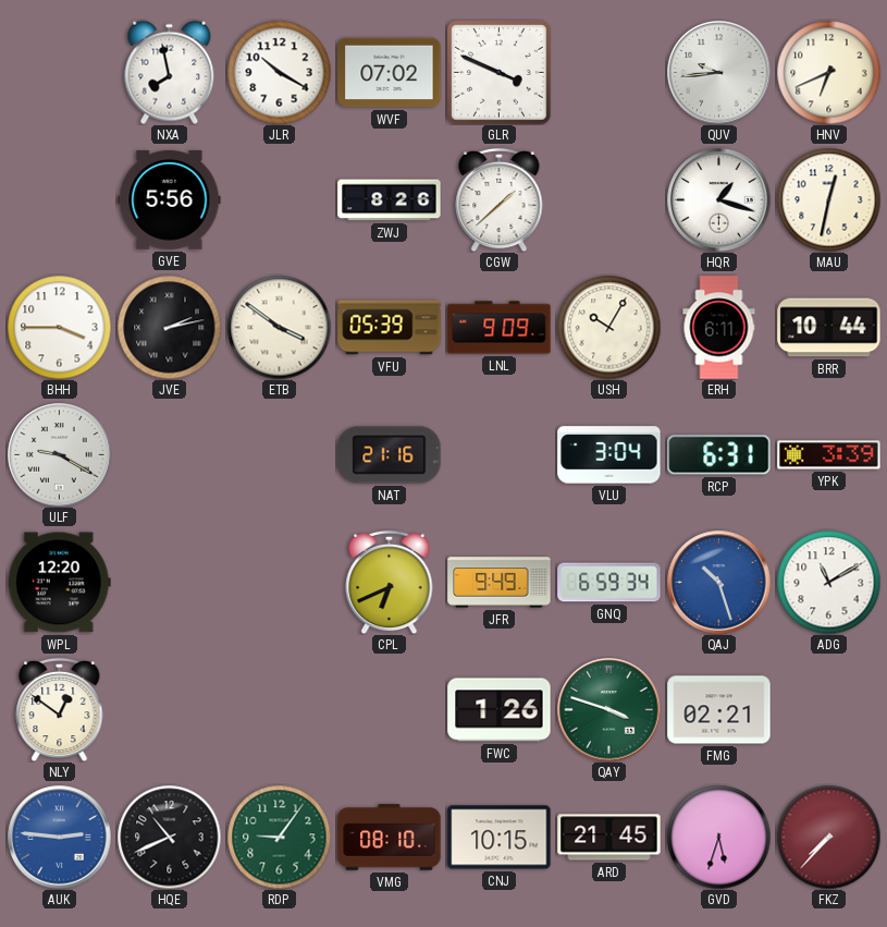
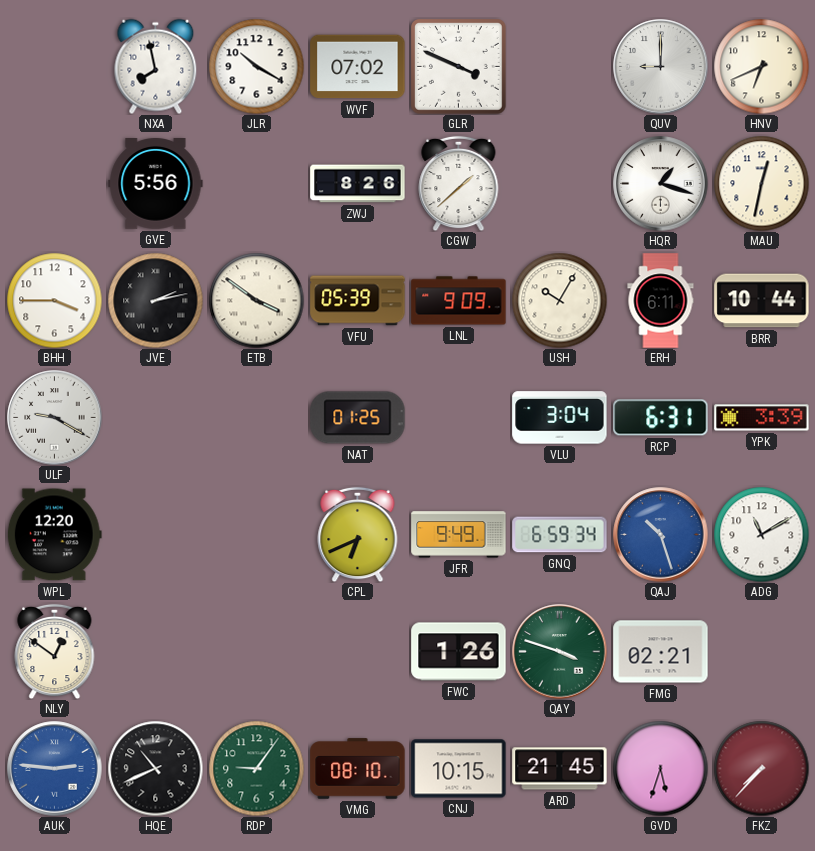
QUV: 9:44 -> 9:00 (661, 67)
NAT: 21:16 -> 01:25 (358, 418)
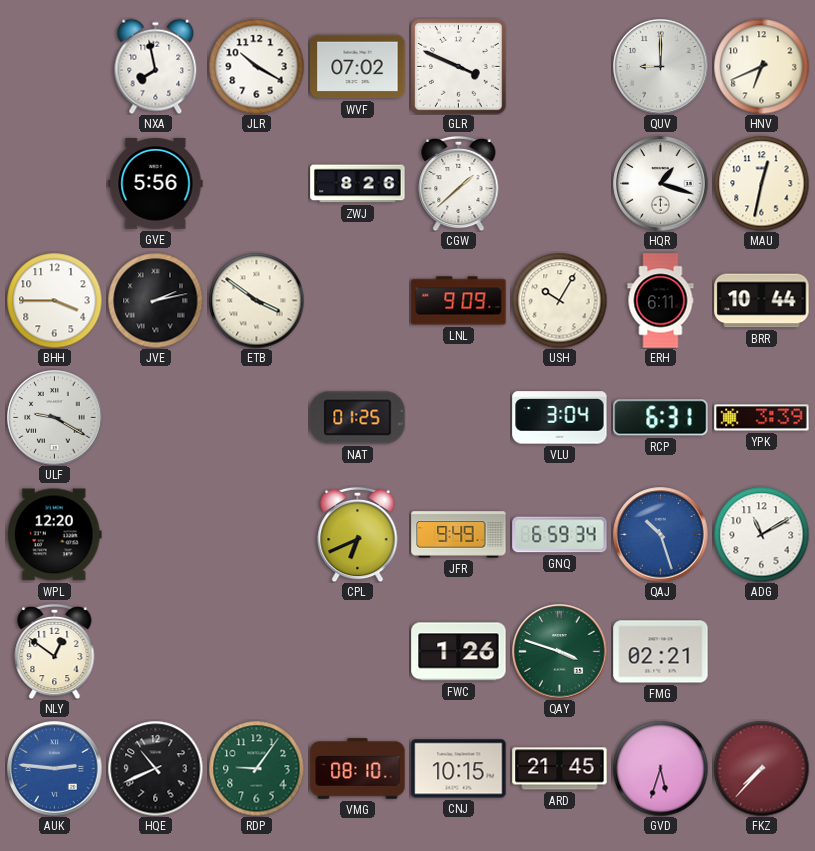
VFU: 05:39 -> none (358, 301)
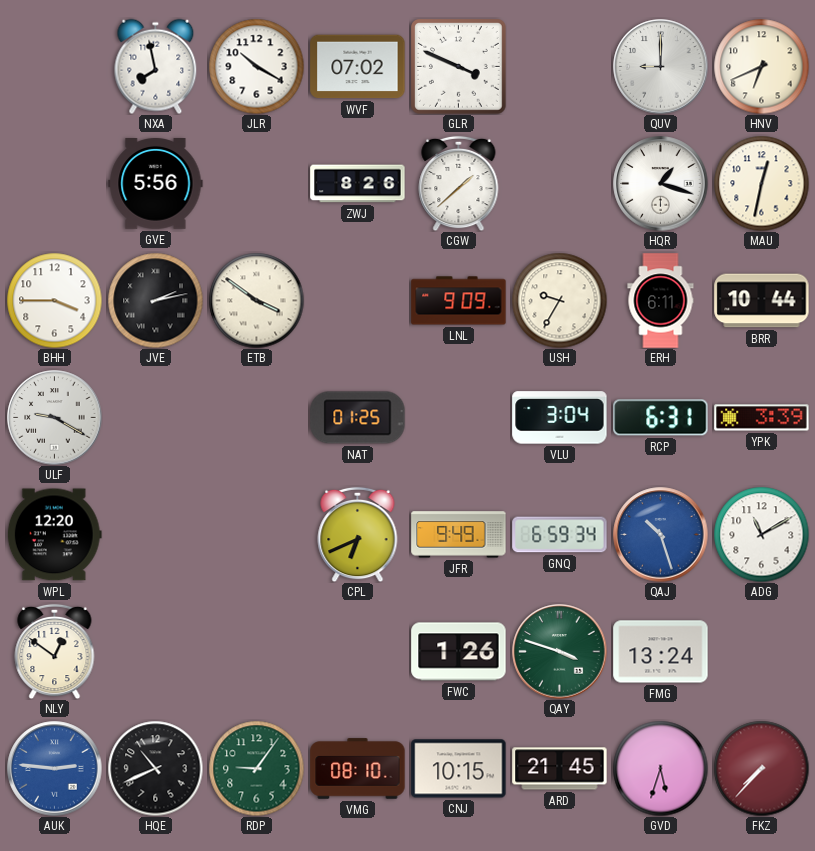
USH: 10:05 -> 9:35 (559, 300)
FMG: 02:21 -> 13:24 (661, 652)
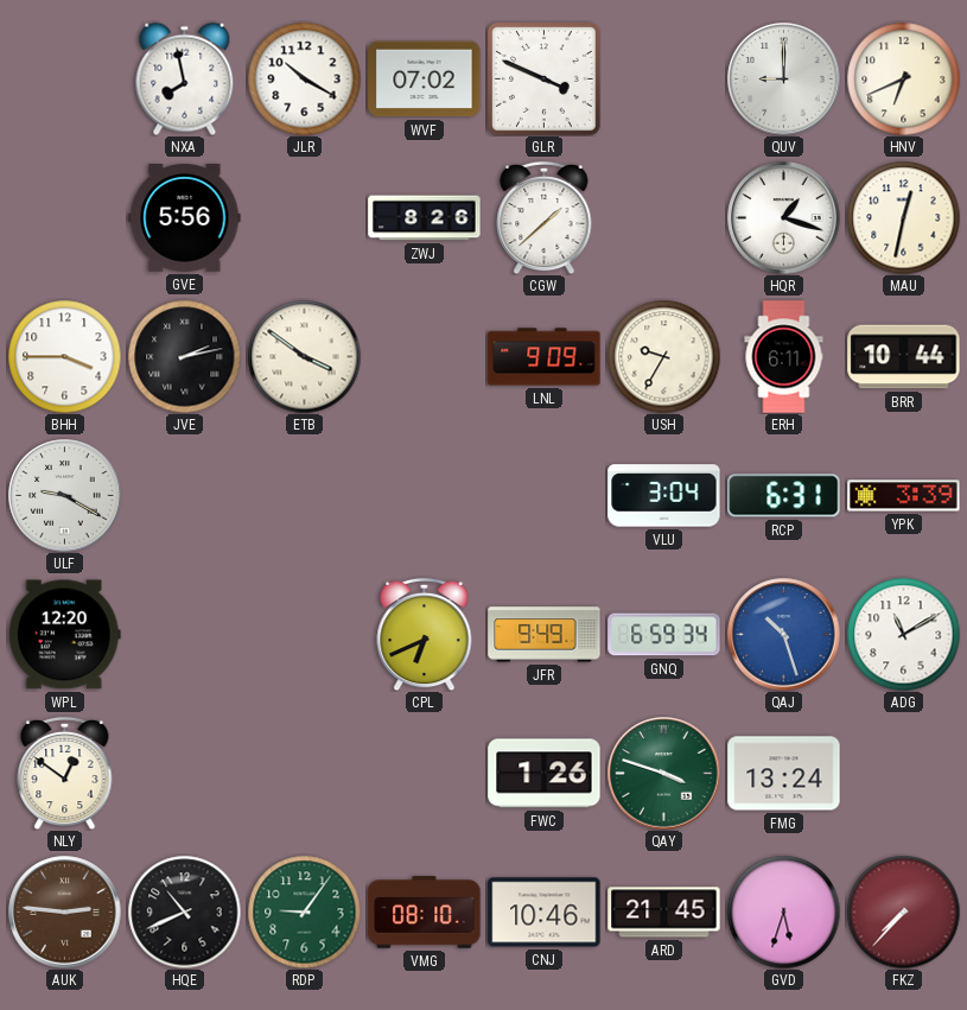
NAT: 01:25 -> none (358, 418)
AUK dial: blue -> brown (65, 913)
CNJ: 10:15 -> 10:46 (545, 913)
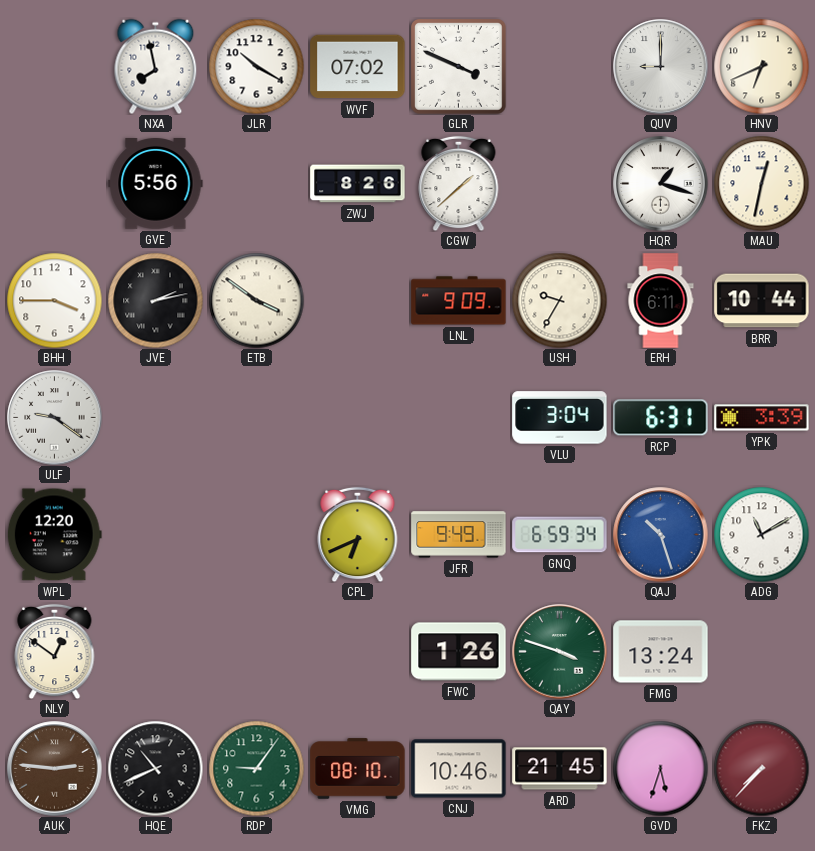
ULF: 9:20 -> 9:21 (55, 418)
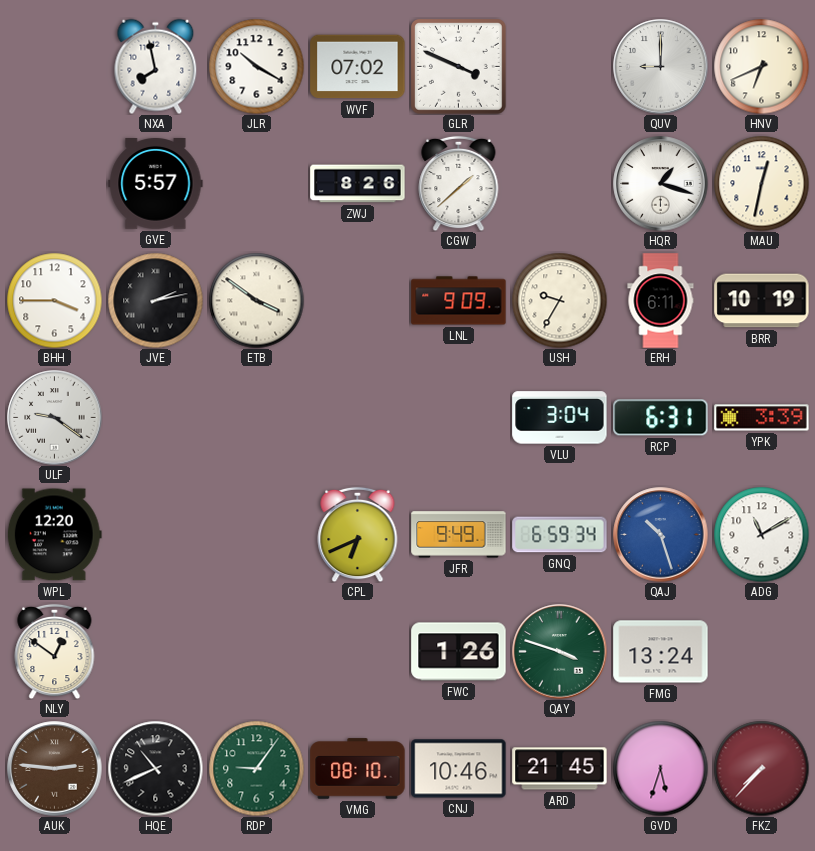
GVE: 5:56 -> 5:57 (156, 184)
BRR: 10:44 -> 10:19 (762, 301)
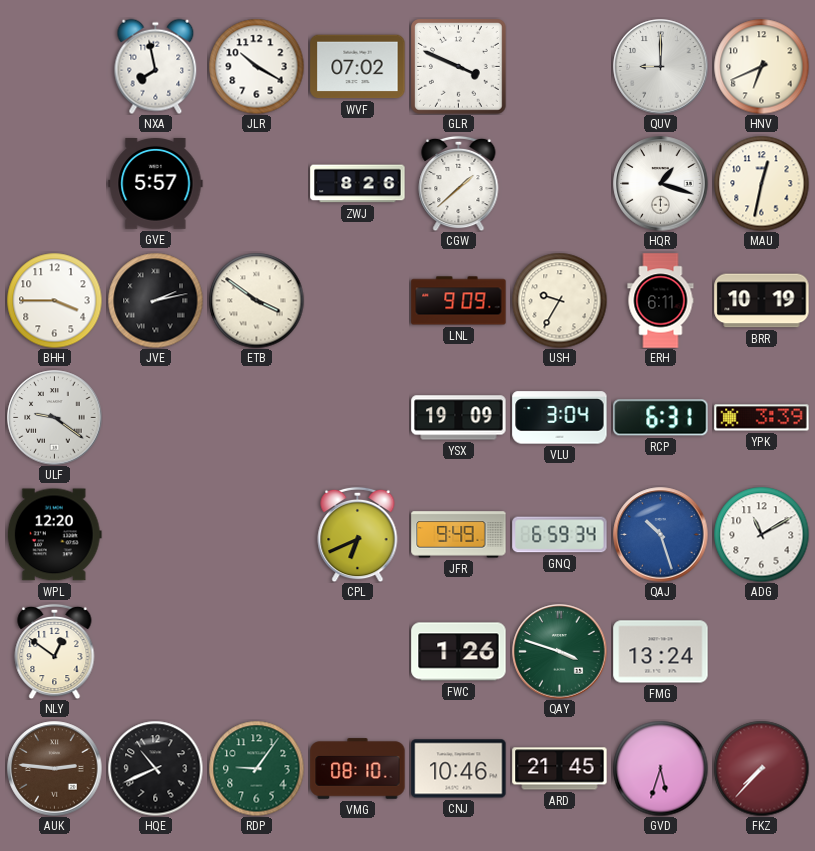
YSX: none -> 19:09 (459, 418)
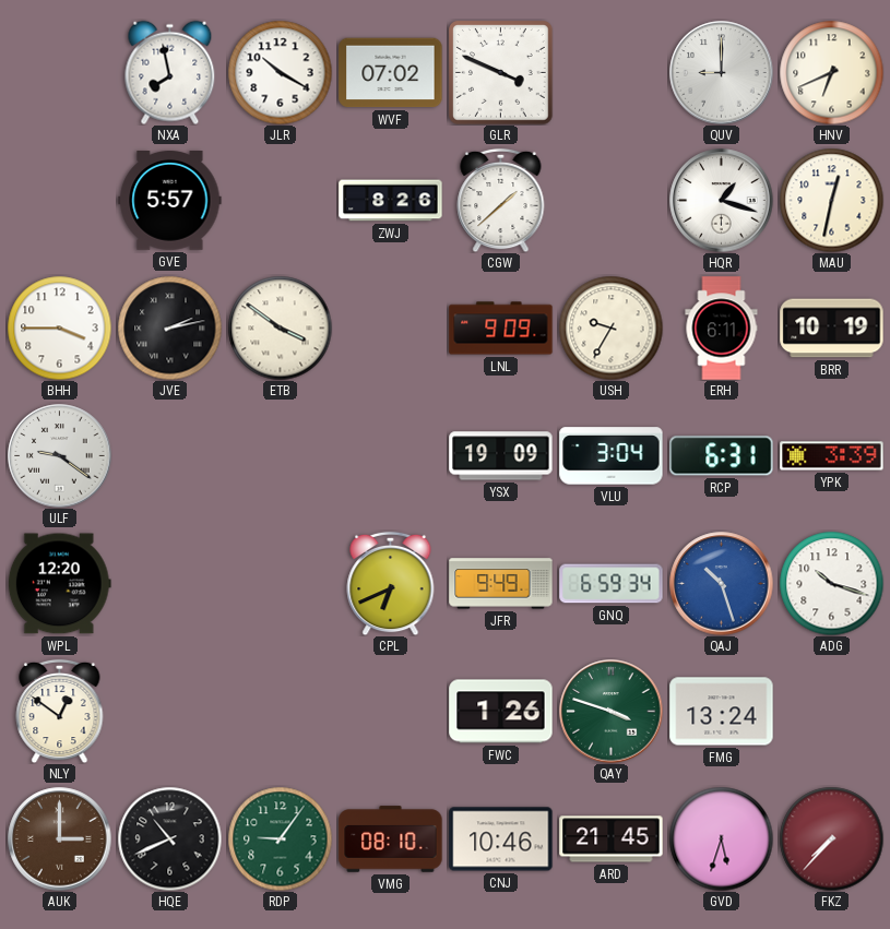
ADG: 11:10 -> 10:18 (831, 583)
AUK: 2:46 -> 3:00 (60, 839)
